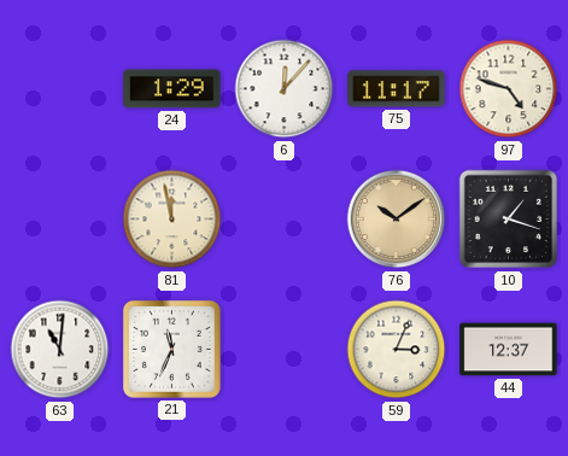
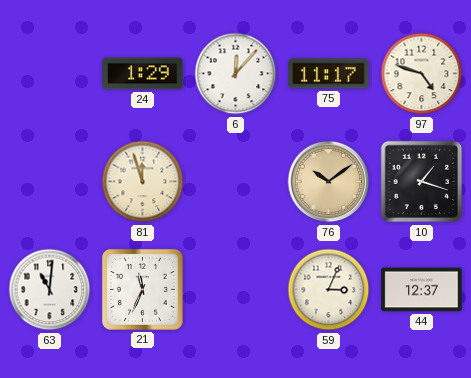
81: 11:58 -> 11:57 (143, 182)
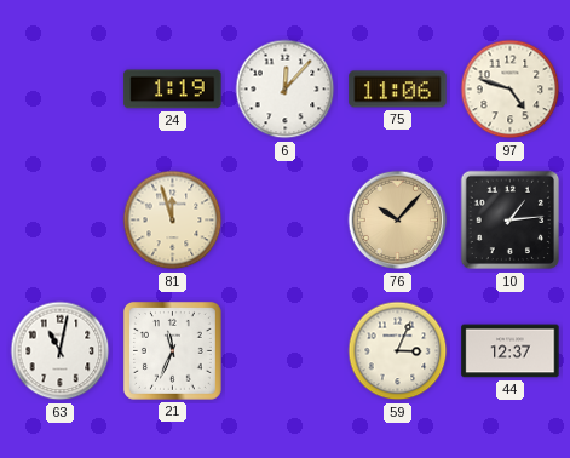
24: 1:29 -> 1:19 (173, 90)
75: 11:17 -> 11:06 (398, 90)
76: 10:09 -> 10:07 (398, 221)
10: 1:18 -> 1:14 (511, 221)
63: 11:01 -> 11:02 (61, 351)
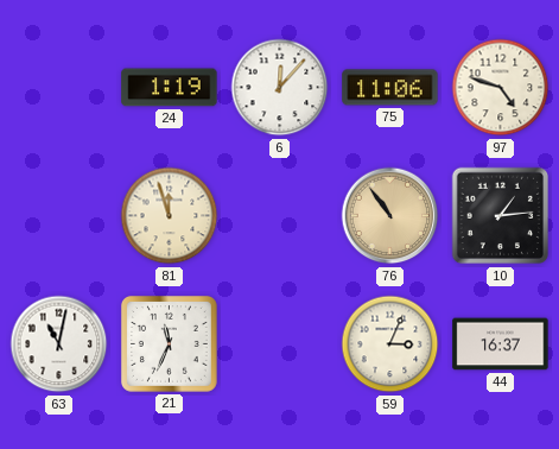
76: 10:07 -> 10:54 (390, 216)
44: 12:37 -> 16:37 (501, 344)
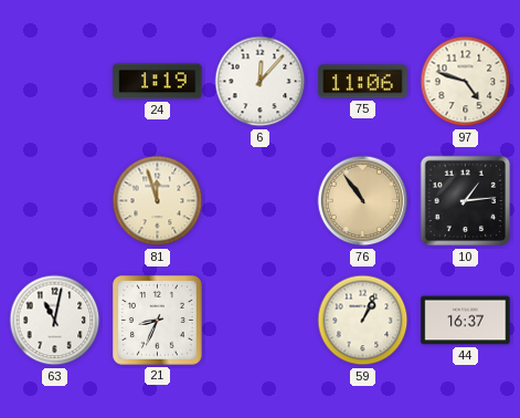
21: 11:34 -> 8:34 (157, 320)
59: 3:04 -> 1:04 (363, 321)
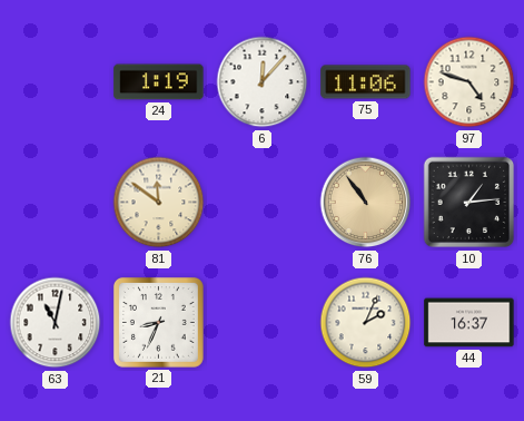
81: 11:57 -> 11:51 (159, 203)
59: 1:04 -> 2:04 (366, 323)
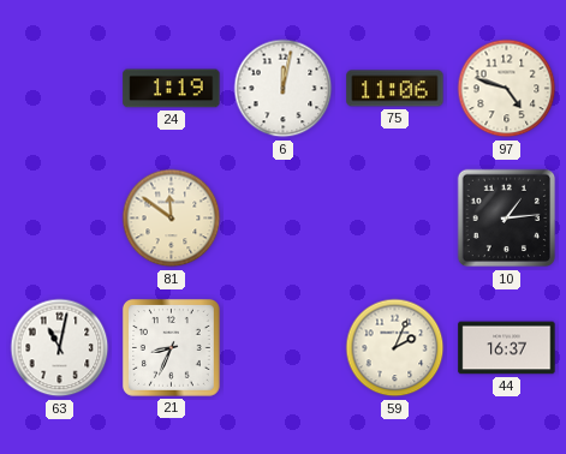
6: 12:07 -> 12:02 (284, 89)
76: 10:54 -> none (366, 203)
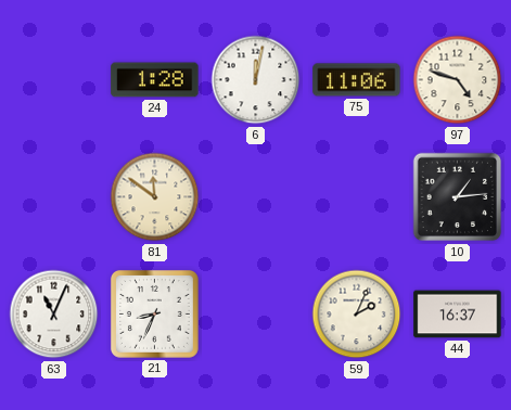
24: 1:19 -> 1:28 (155, 80)
63: 11:02 -> 11:04 (54, 315)
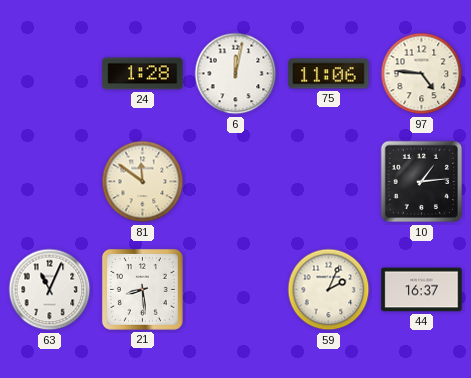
97: 4:48 -> 4:46 (422, 74)
21: 8:34 -> 8:29 (142, 289)
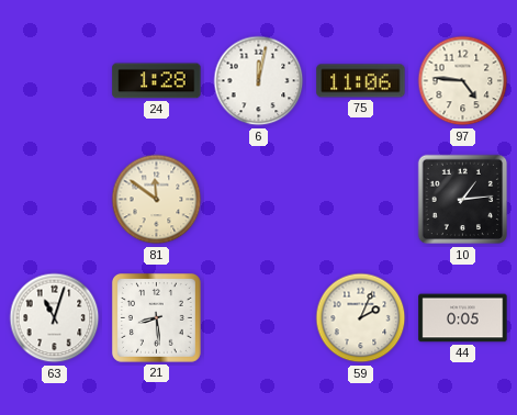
63: 11:04 -> 11:03 (55, 318)
44: 16:37 -> 0:05 (463, 318)
